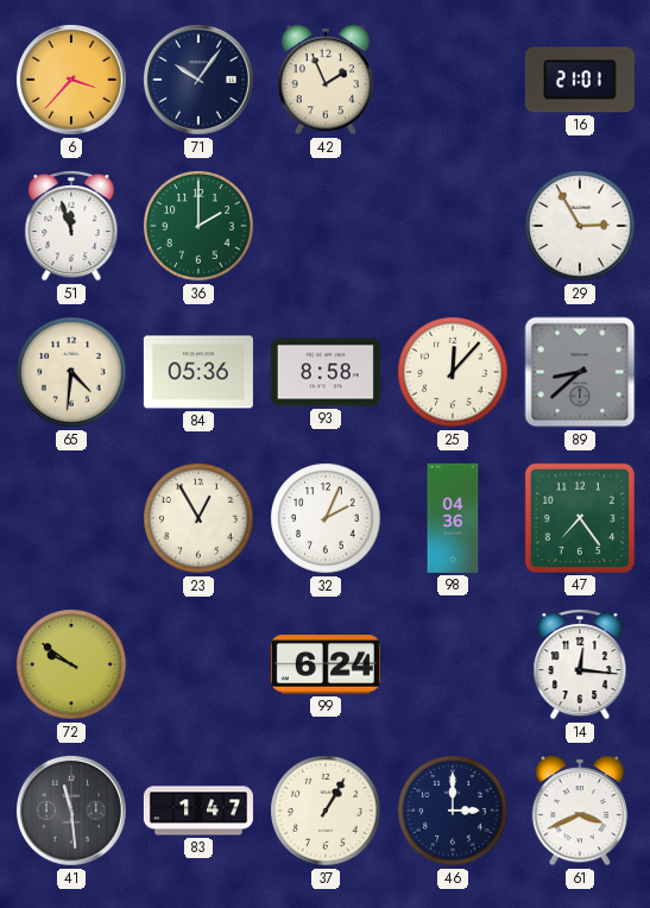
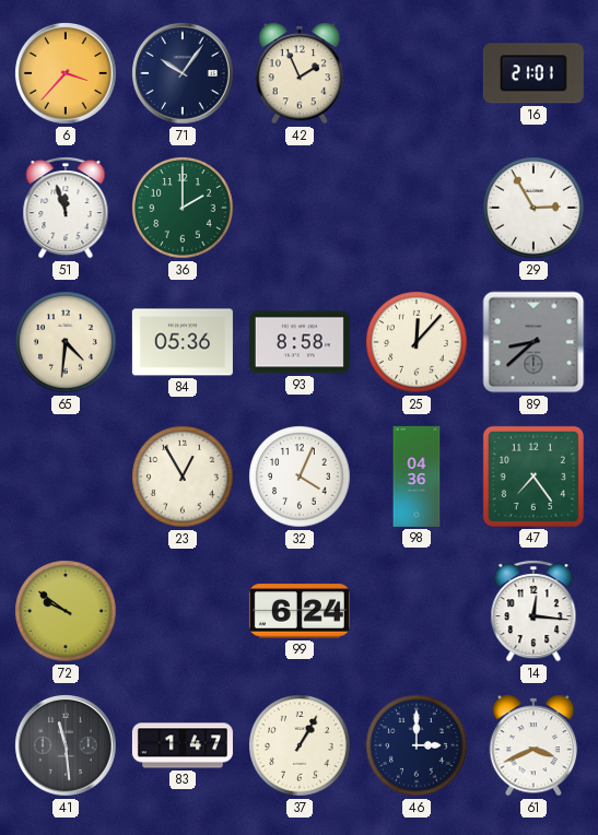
32: 2:04 -> 4:04 (300, 477)
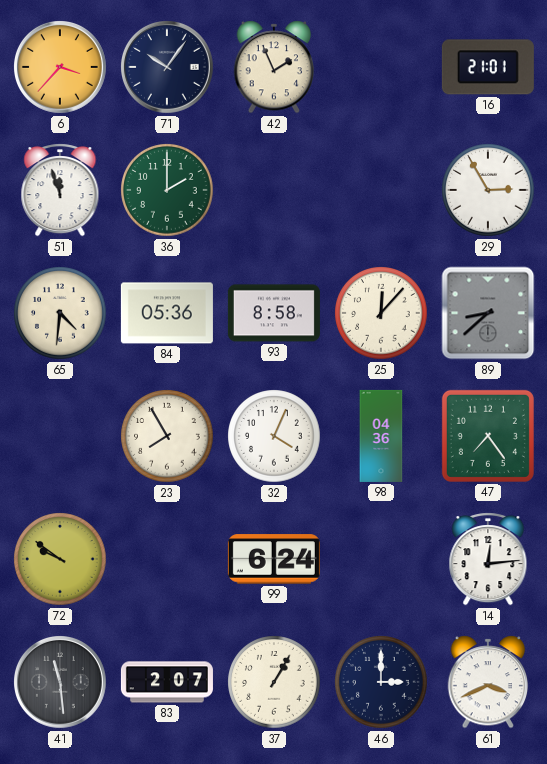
23: 12:55 -> 7:55 (167, 436)
14: 12:16 -> 12:14 (488, 559)
83: 1:47 -> 2:07 (167, 682)
